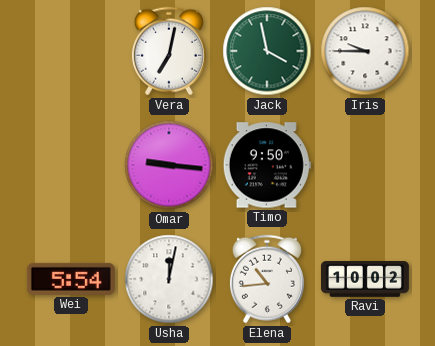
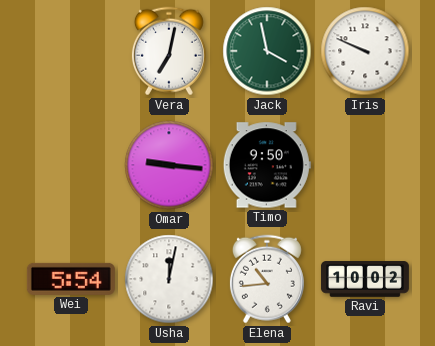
Iris: 9:45 -> 9:49 (365, 51)
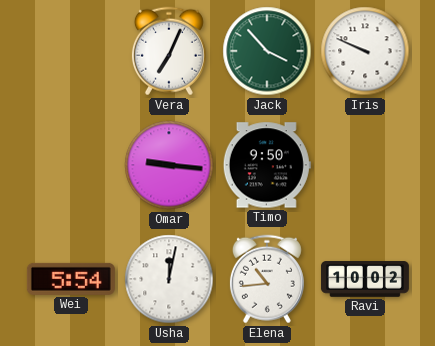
Vera: 7:02 -> 7:04 (169, 51)
Jack: 3:58 -> 3:53 (267, 51)
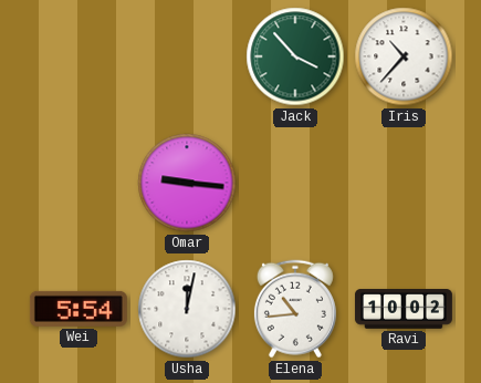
Vera: 7:04 -> none (169, 51)
Iris: 9:49 -> 10:37 (404, 56)
Timo: 9:50 -> none (267, 165)
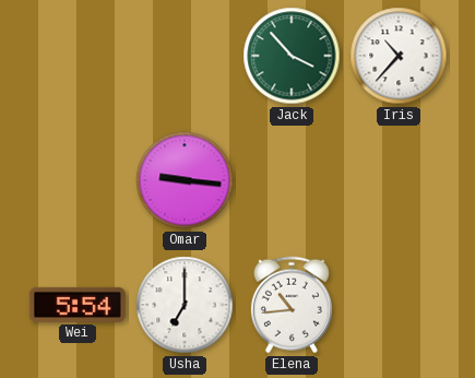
Usha: 12:02 -> 7:00 (185, 305)
Ravi: 10:02 -> none (404, 309)
